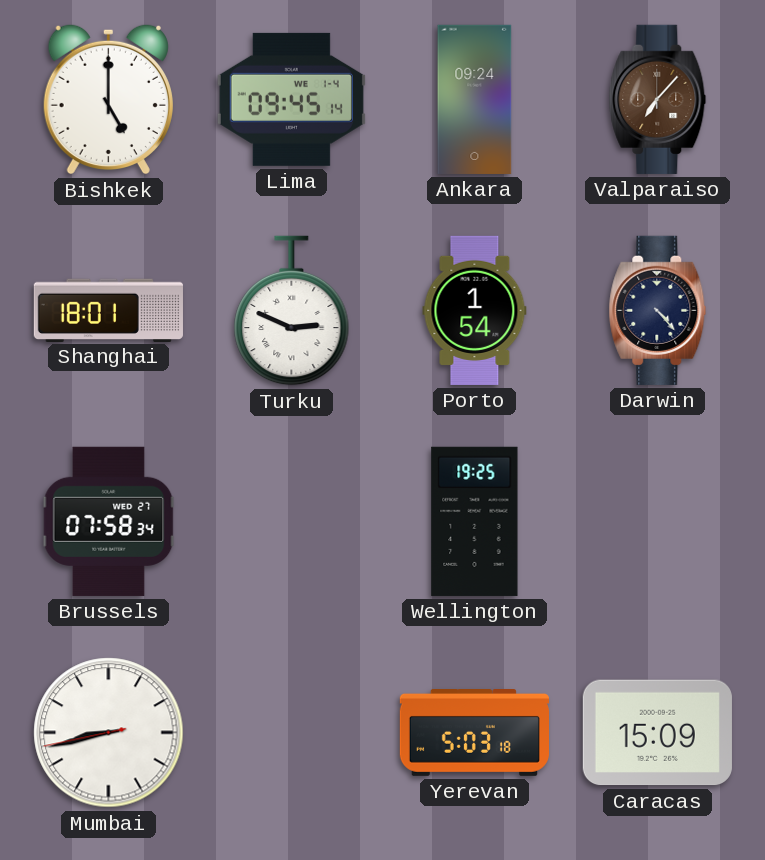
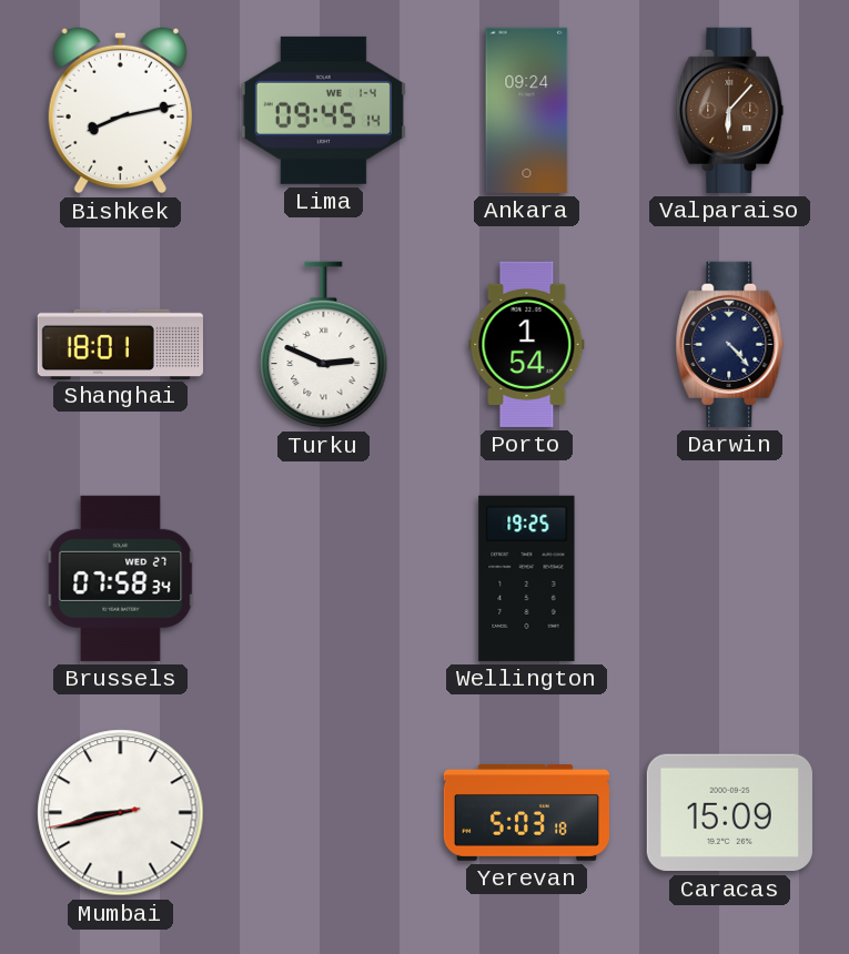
Bishkek: 5:00 -> 8:13 (120, 110)
Valparaiso: 7:07 -> 6:07 (730, 110)
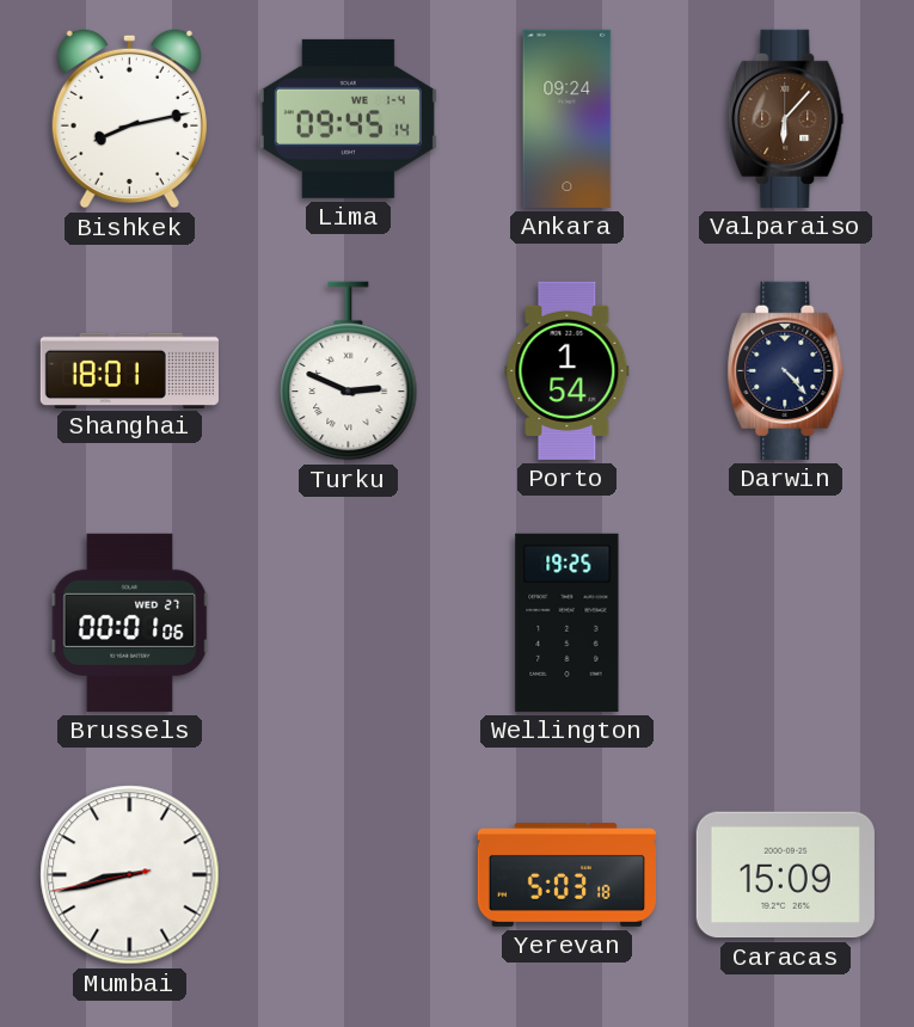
Brussels: 07:58 -> 00:01 (130, 622)
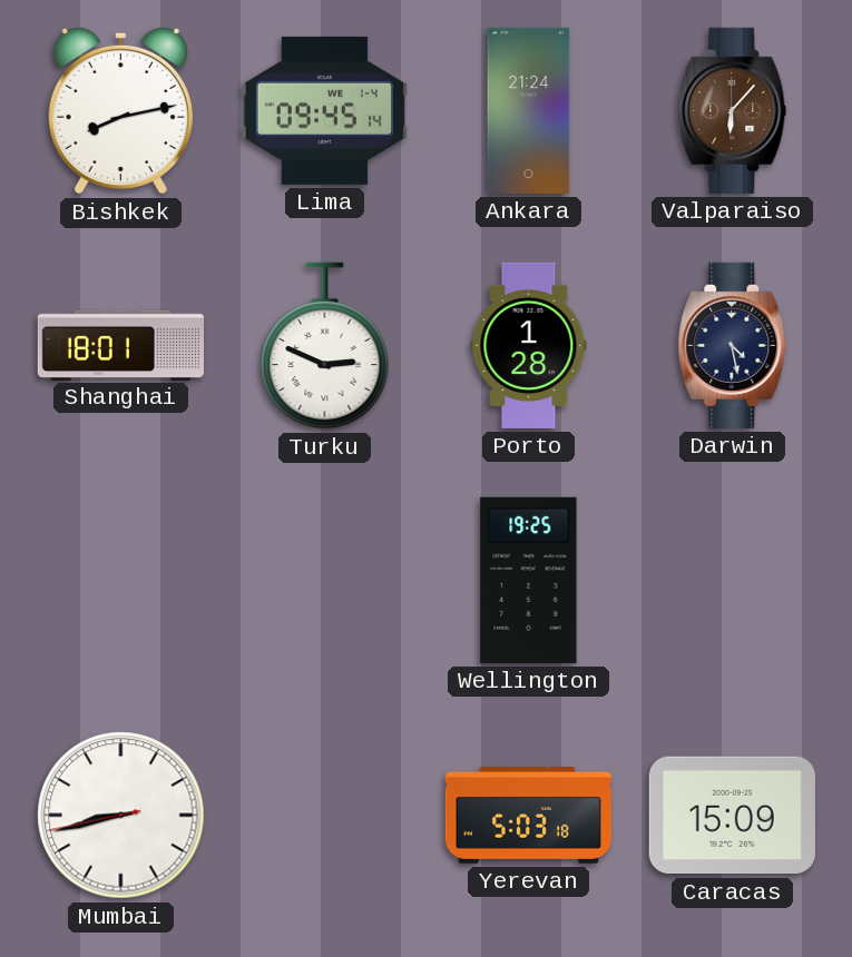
Ankara: 09:24 -> 21:24 (529, 110)
Porto: 1:54 -> 1:28 (529, 345)
Darwin: 4:23 -> 4:28 (733, 345)
Brussels: 00:01 -> none (130, 622)
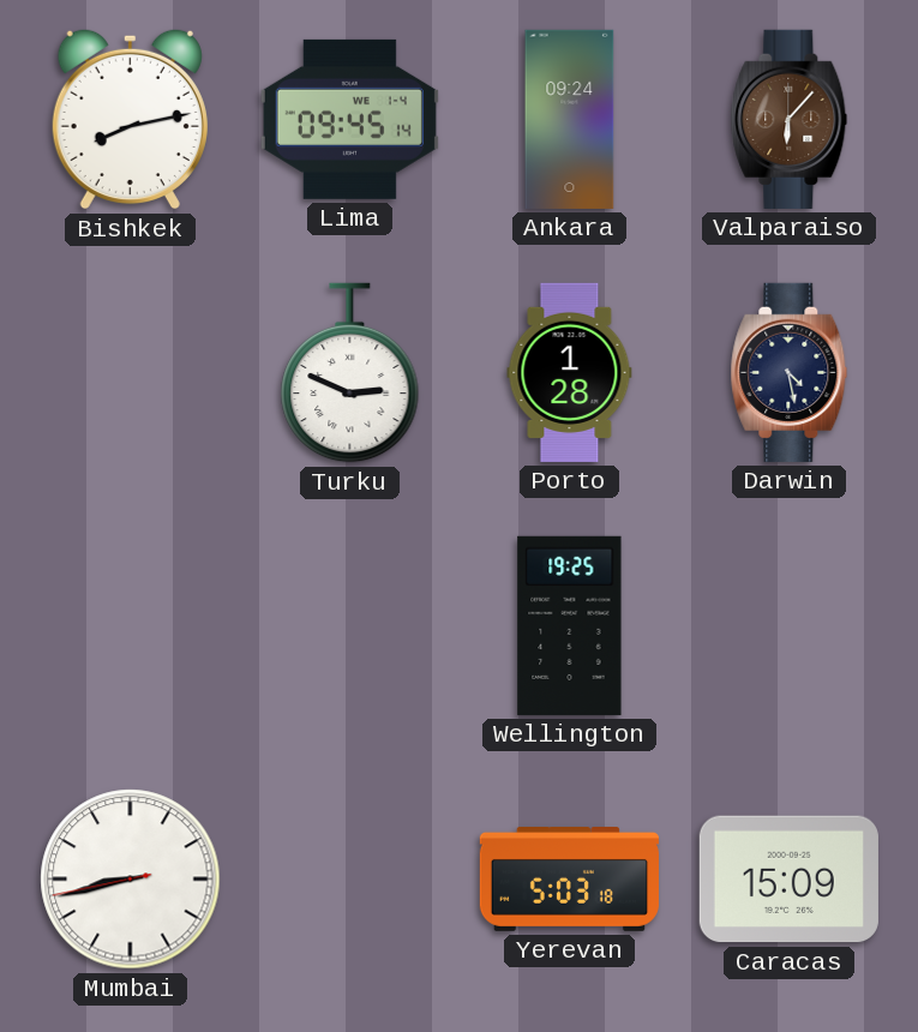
Ankara: 21:24 -> 09:24 (570, 119)
Shanghai: 18:01 -> none (120, 345)
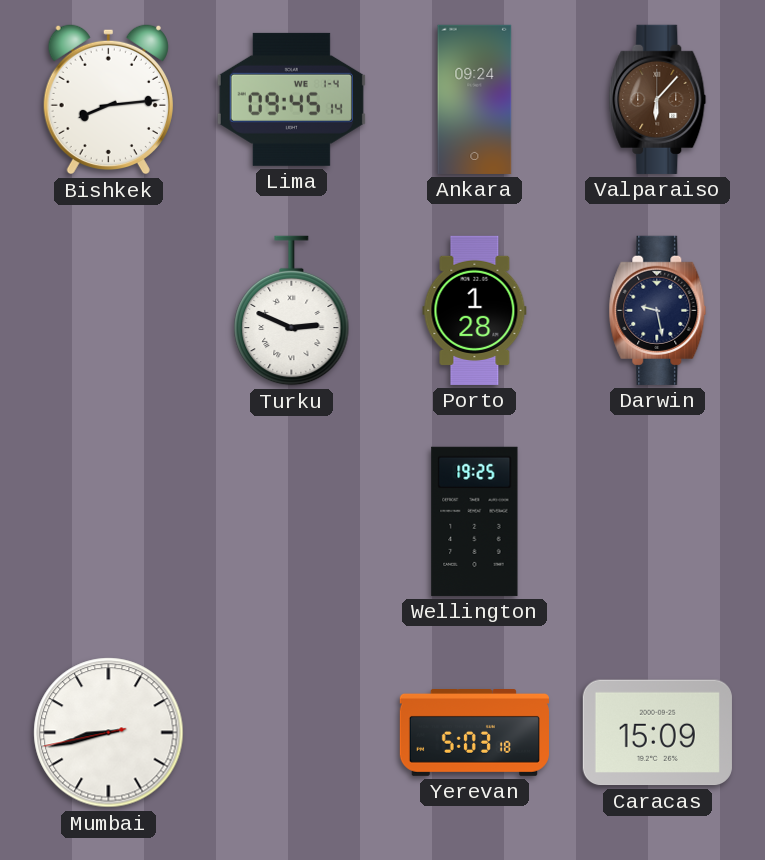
Bishkek: 8:13 -> 8:14 (108, 99)
Darwin: 4:28 -> 9:28 (658, 310)
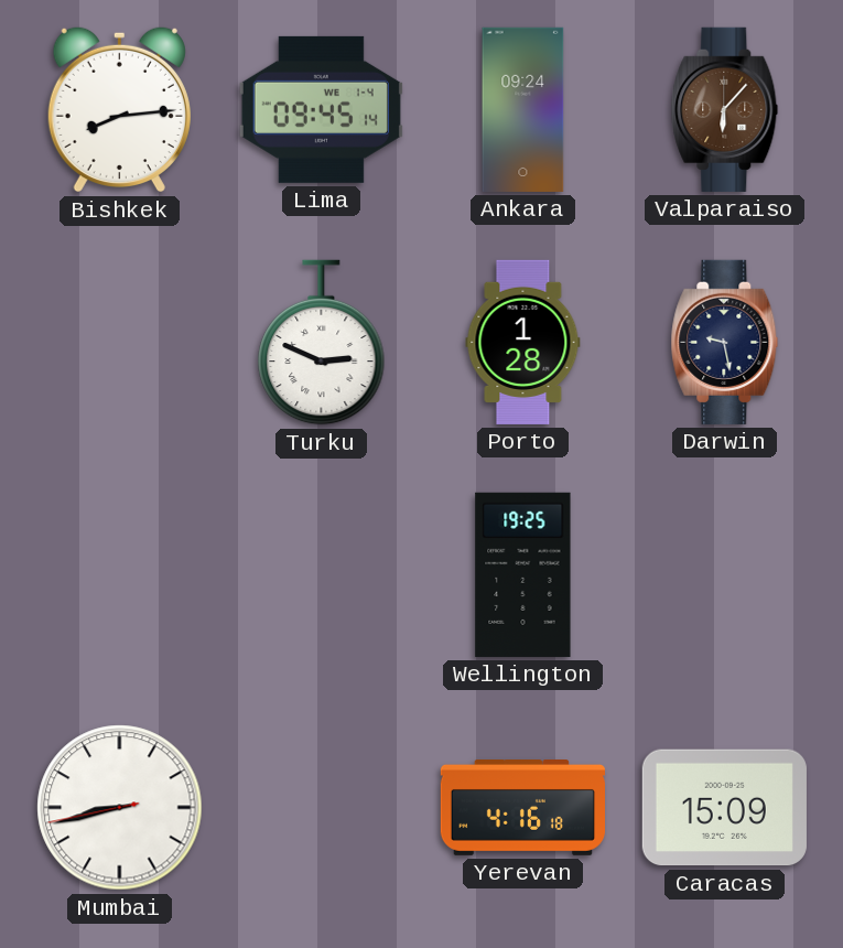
Yerevan: 5:03 -> 4:16 (522, 808)
